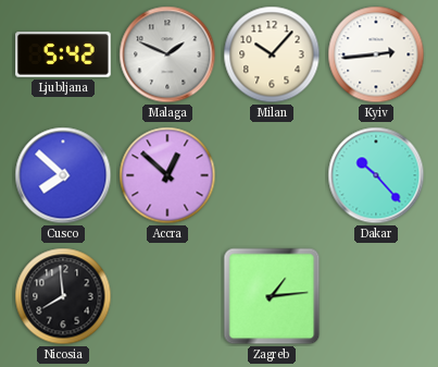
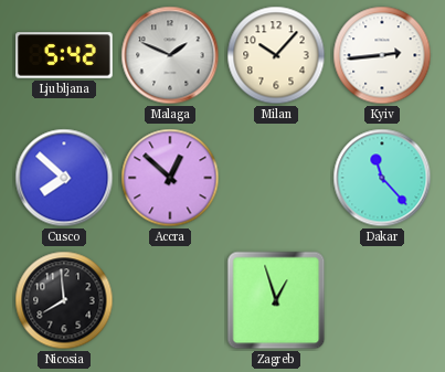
Dakar: 10:23 -> 11:23 (382, 178)
Zagreb: 1:14 -> 12:57 (276, 300)
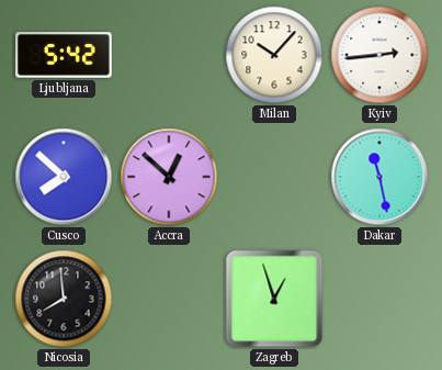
Malaga: 1:49 -> none (170, 55)
Dakar: 11:23 -> 11:28 (379, 177)
